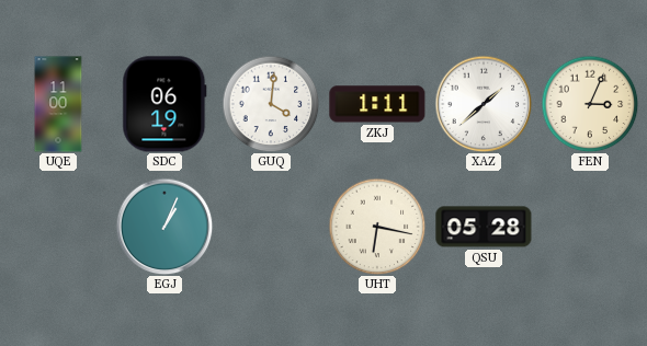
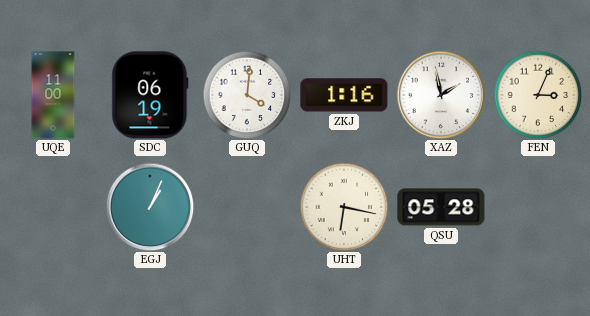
ZKJ: 1:11 -> 1:16 (344, 95)
XAZ: 1:38 -> 1:58 (441, 95)
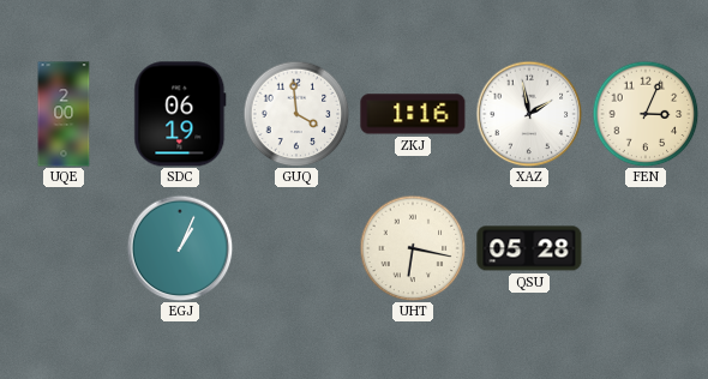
UQE: 11:00 -> 2:00 (64, 114)
GUQ: 4:01 -> 3:59 (296, 114)
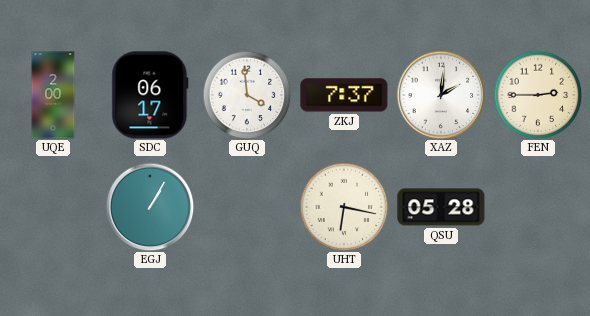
SDC: 06:19 -> 06:17 (150, 95)
ZKJ: 1:16 -> 7:37 (344, 95)
XAZ: 1:58 -> 2:01 (441, 95)
FEN: 3:04 -> 2:45 (538, 95)
EGJ: 1:04 -> 1:05 (150, 207)
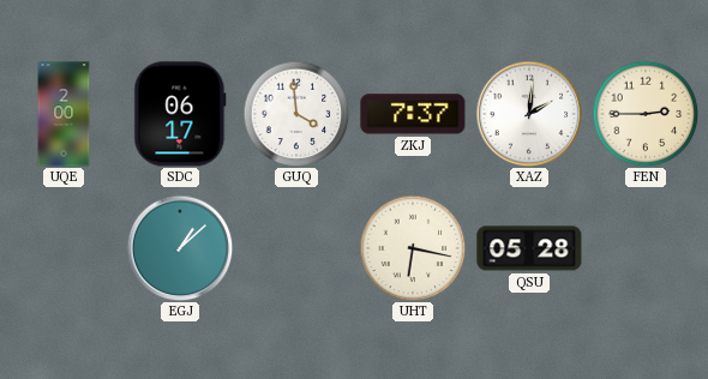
EGJ: 1:05 -> 1:08 (180, 248)
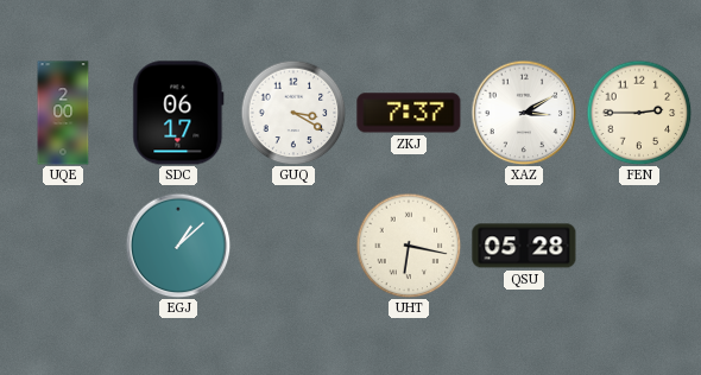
GUQ: 3:59 -> 3:20 (293, 113)
XAZ: 2:01 -> 3:10 (524, 113)
